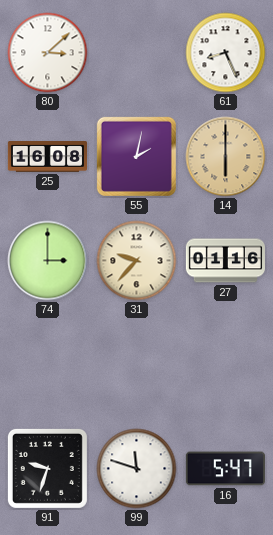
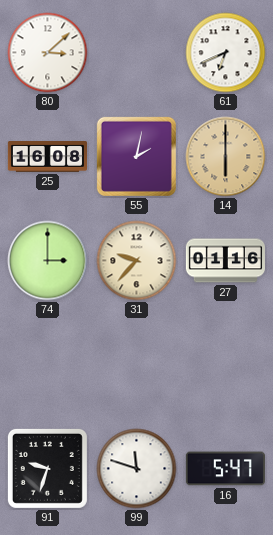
61: 8:26 -> 6:41 (226, 53)
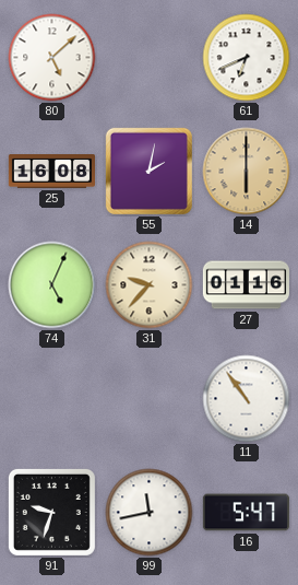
80: 3:08 -> 5:08 (52, 58)
74: 3:00 -> 5:04 (52, 285)
11: none -> 10:54 (247, 399)
99: 11:48 -> 11:43 (150, 513)
